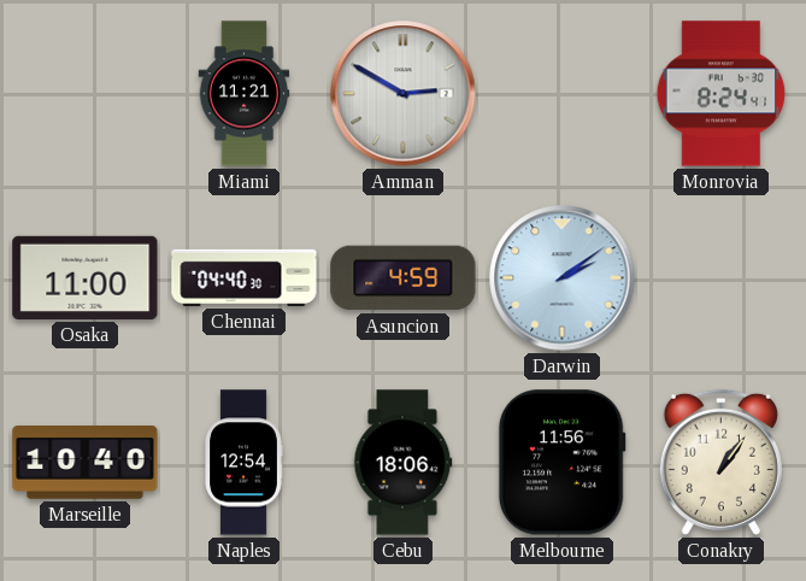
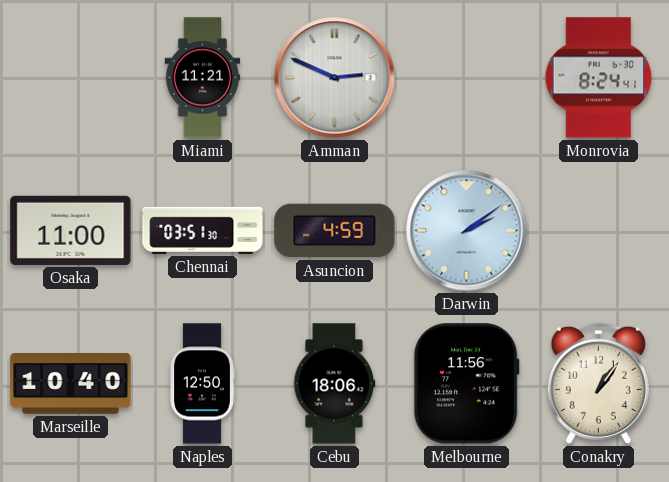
Amman: 2:50 -> 2:49 (335, 78)
Chennai: 04:40 -> 03:51 (203, 230)
Naples: 12:54 -> 12:50 (202, 384)
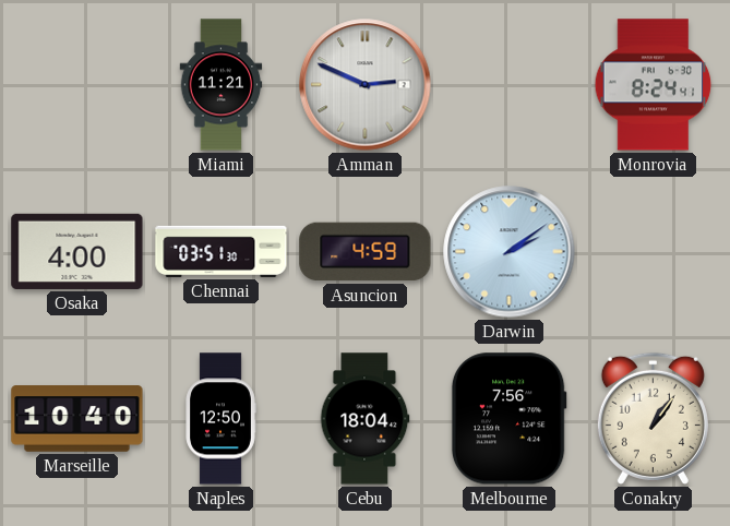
Osaka: 11:00 -> 4:00 (77, 251)
Cebu: 18:06 -> 18:04 (364, 419)
Melbourne: 11:56 -> 7:56 (508, 419)
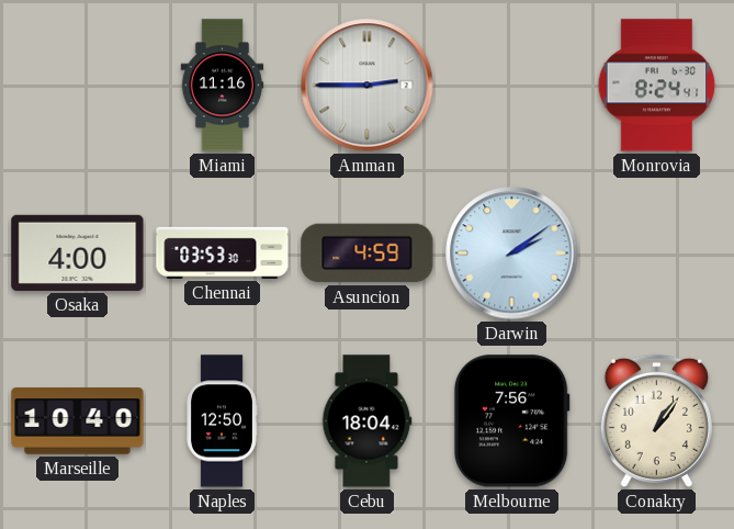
Miami: 11:21 -> 11:16 (223, 86)
Amman: 2:49 -> 2:45 (368, 86)
Chennai: 03:51 -> 03:53 (223, 252)
